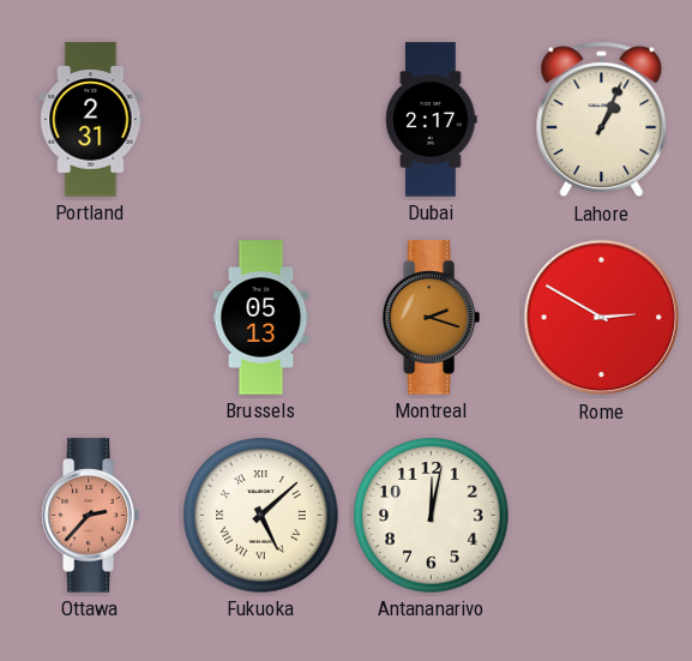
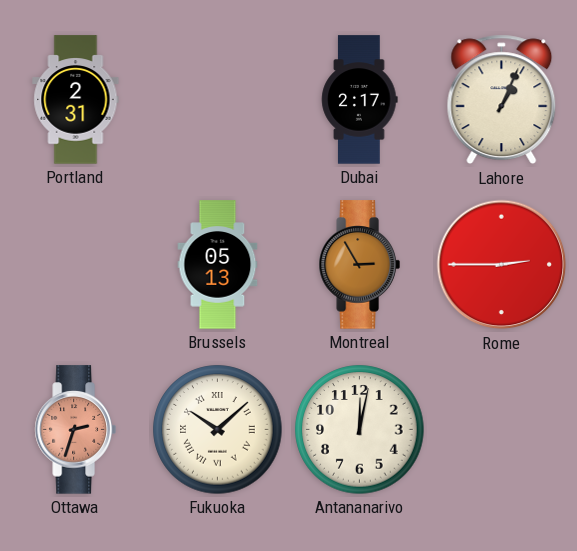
Montreal: 2:18 -> 2:55 (359, 265)
Rome: 2:50 -> 2:45 (502, 265)
Ottawa: 2:37 -> 2:33 (75, 430)
Fukuoka: 5:08 -> 10:08 (218, 430)
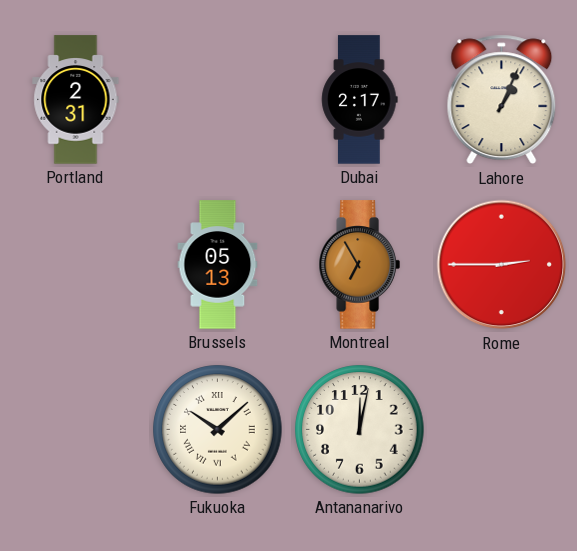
Montreal: 2:55 -> 6:55 (359, 265)
Ottawa: 2:33 -> none (75, 430)
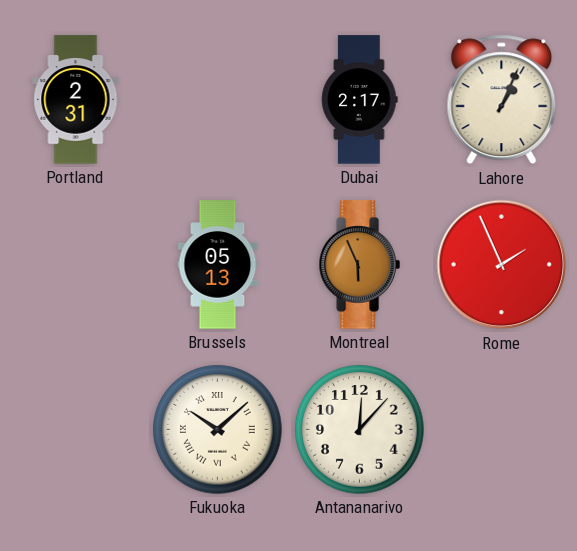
Montreal: 6:55 -> 5:56 (359, 265)
Rome: 2:45 -> 1:56 (502, 265)
Antananarivo: 12:02 -> 12:07 (360, 430)
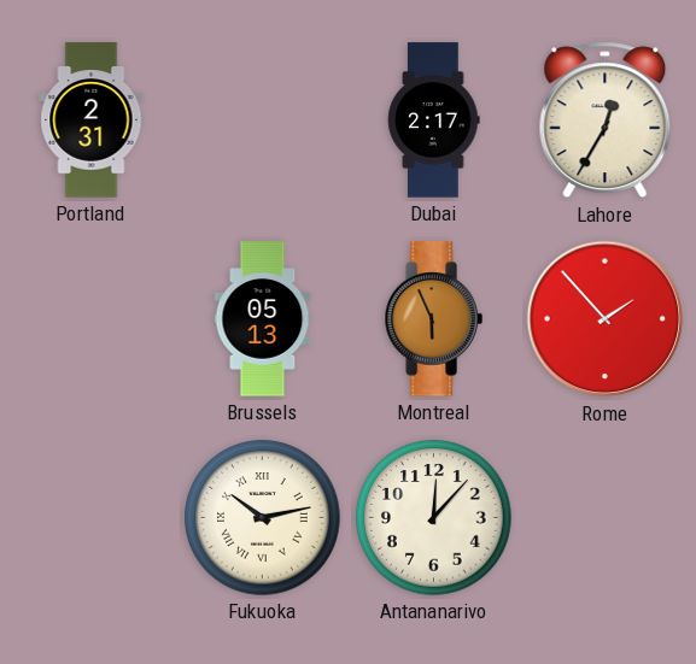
Lahore: 1:04 -> 12:35 (606, 121)
Rome: 1:56 -> 1:53 (606, 319)
Fukuoka: 10:08 -> 10:13 (263, 518)
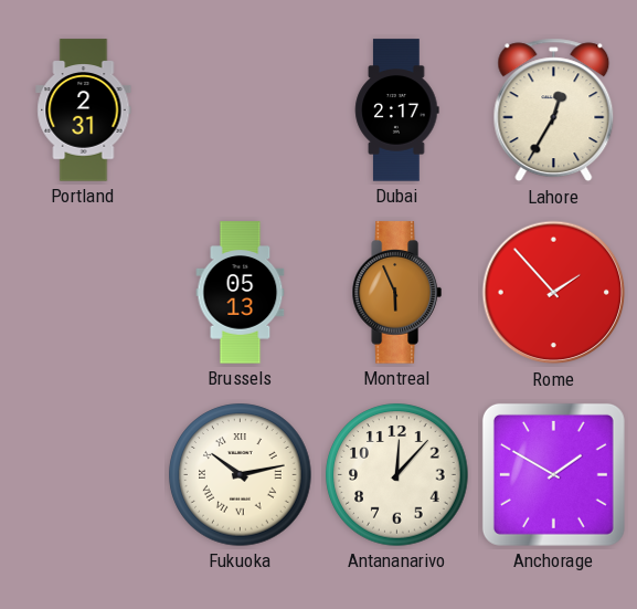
Anchorage: none -> 1:50 (553, 474)
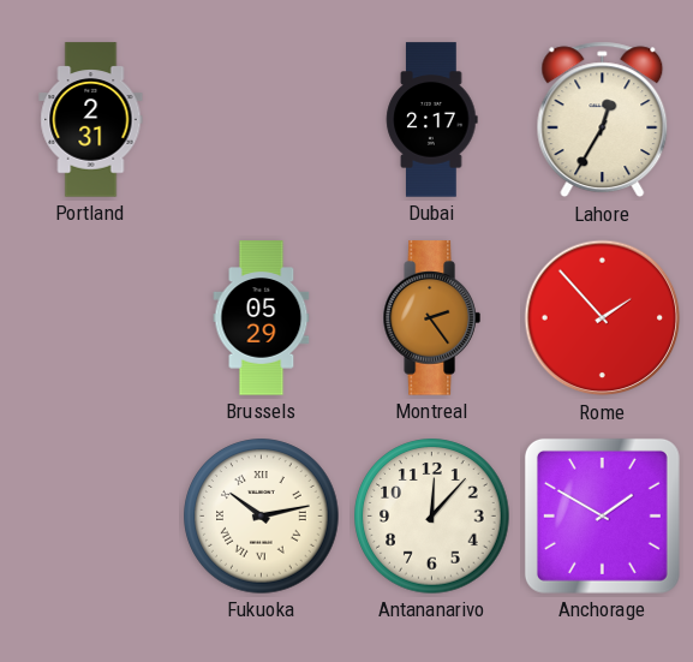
Brussels: 05:13 -> 05:29 (262, 318)
Montreal: 5:56 -> 2:24 (431, 318)
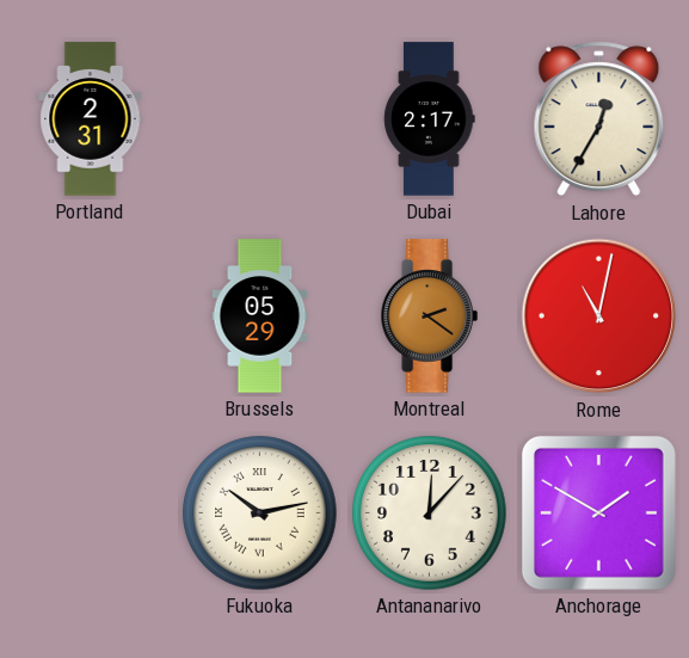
Montreal: 2:24 -> 2:21 (429, 316)
Rome: 1:53 -> 11:02 (599, 316)
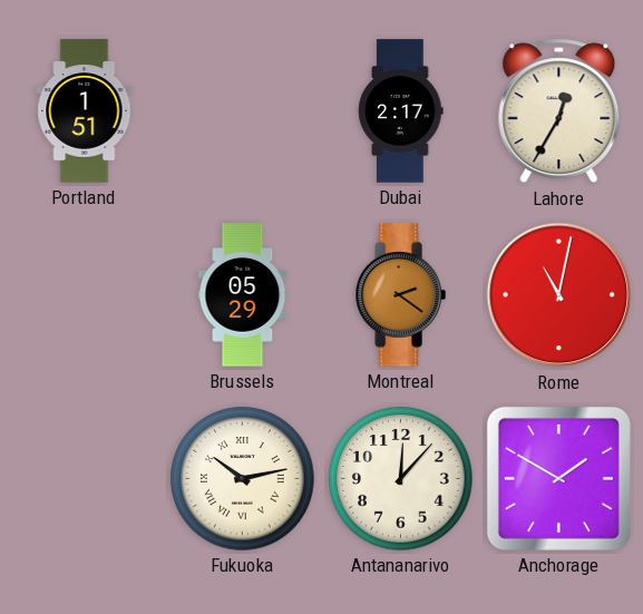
Portland: 2:31 -> 1:51 (85, 111)
